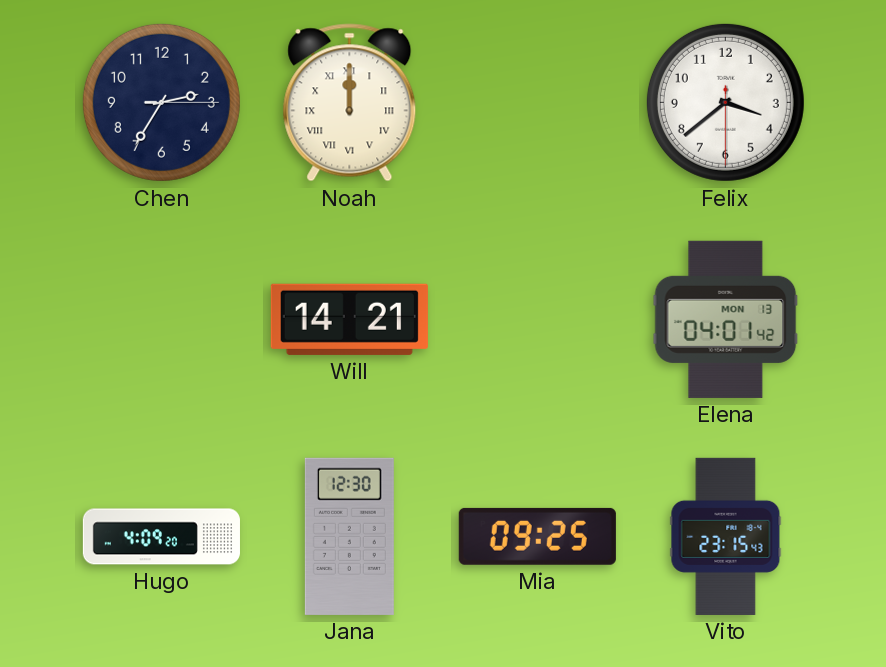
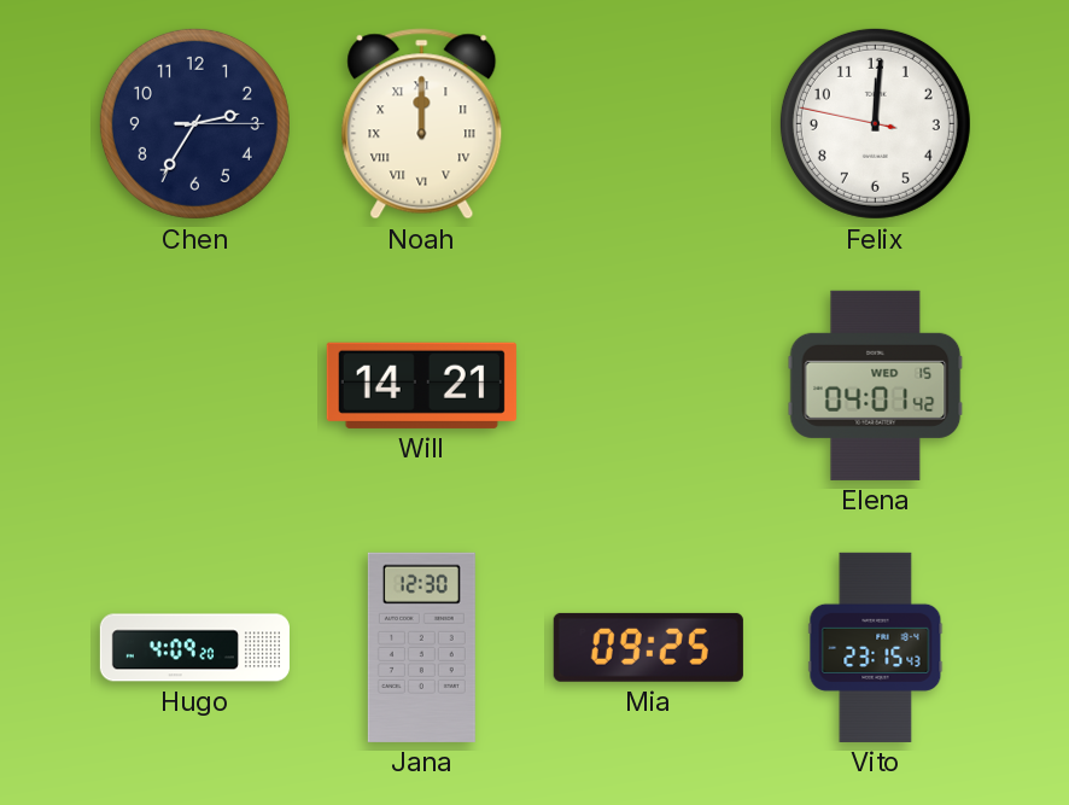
Felix: 3:38 -> 12:00 (875, 123)
Elena date: MON 13 -> WED 15 (876, 385)
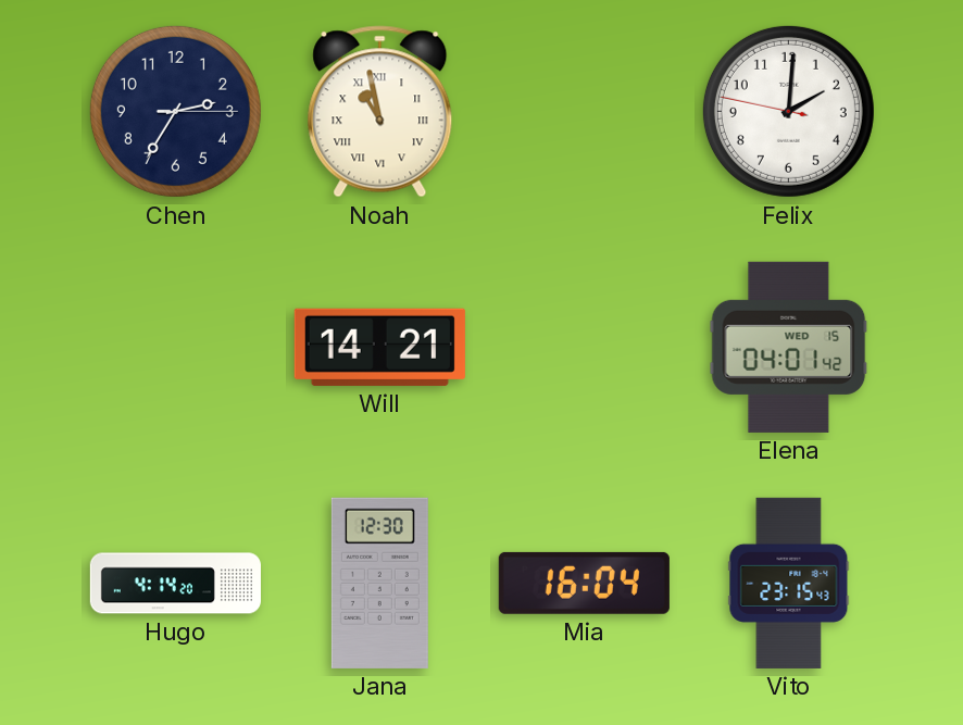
Noah: 12:00 -> 10:58 (380, 112)
Felix: 12:00 -> 2:00 (788, 111)
Hugo: 4:09 -> 4:14 (175, 584)
Mia: 09:25 -> 16:04 (584, 583)
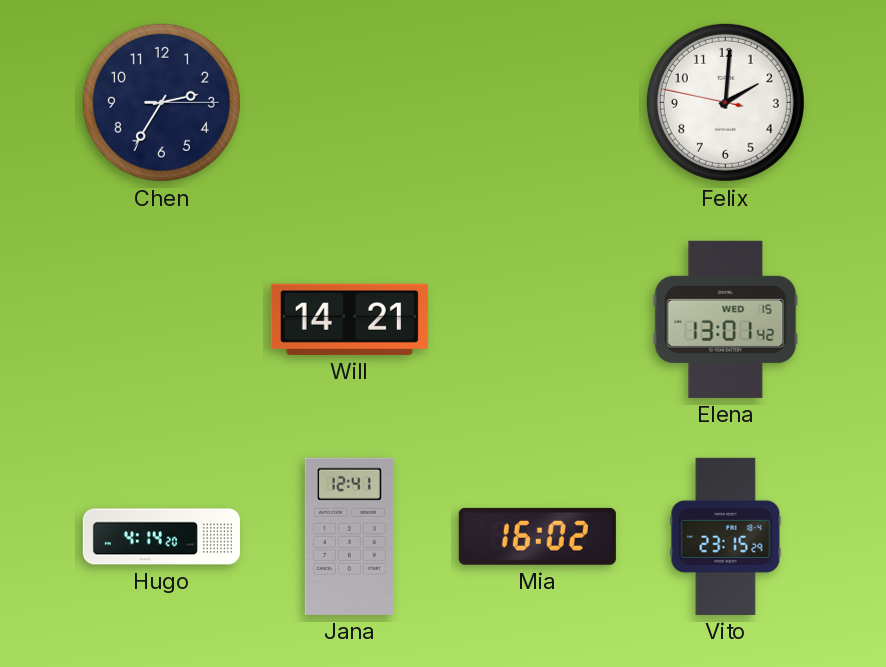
Noah: 10:58 -> none (380, 112)
Elena: 04:01 -> 13:01 (726, 319)
Jana: 12:30 -> 12:41 (349, 536)
Mia: 16:04 -> 16:02 (537, 536)
Vito: 23:15:43 -> 23:15:29 (726, 536)
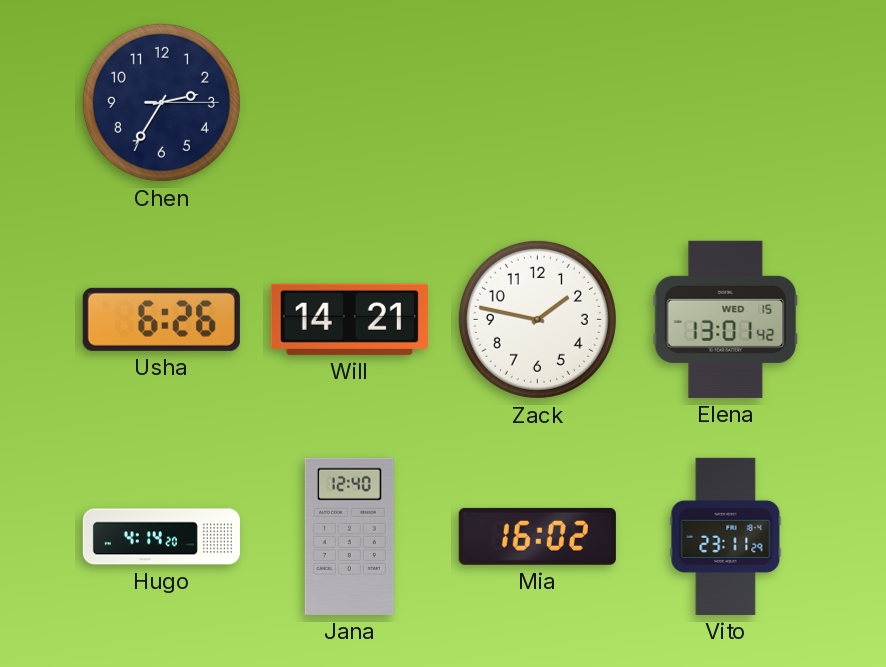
Felix: 2:00 -> none (725, 102)
Usha: none -> 6:26 (161, 319)
Zack: none -> 1:47 (537, 319)
Jana: 12:41 -> 12:40 (349, 536)
Vito: 23:15 -> 23:11 (726, 536)
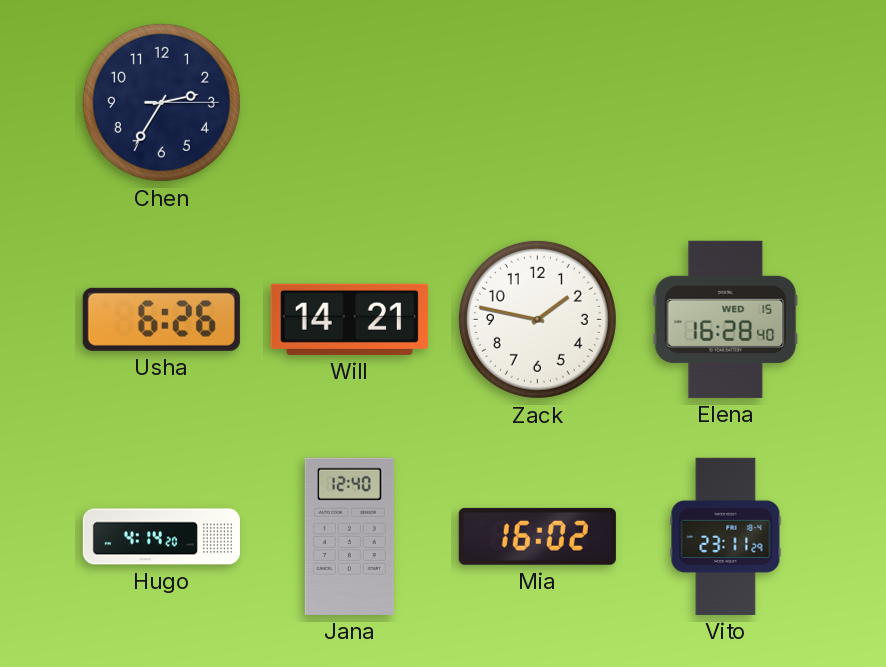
Elena: 13:01 -> 16:28 (726, 319)
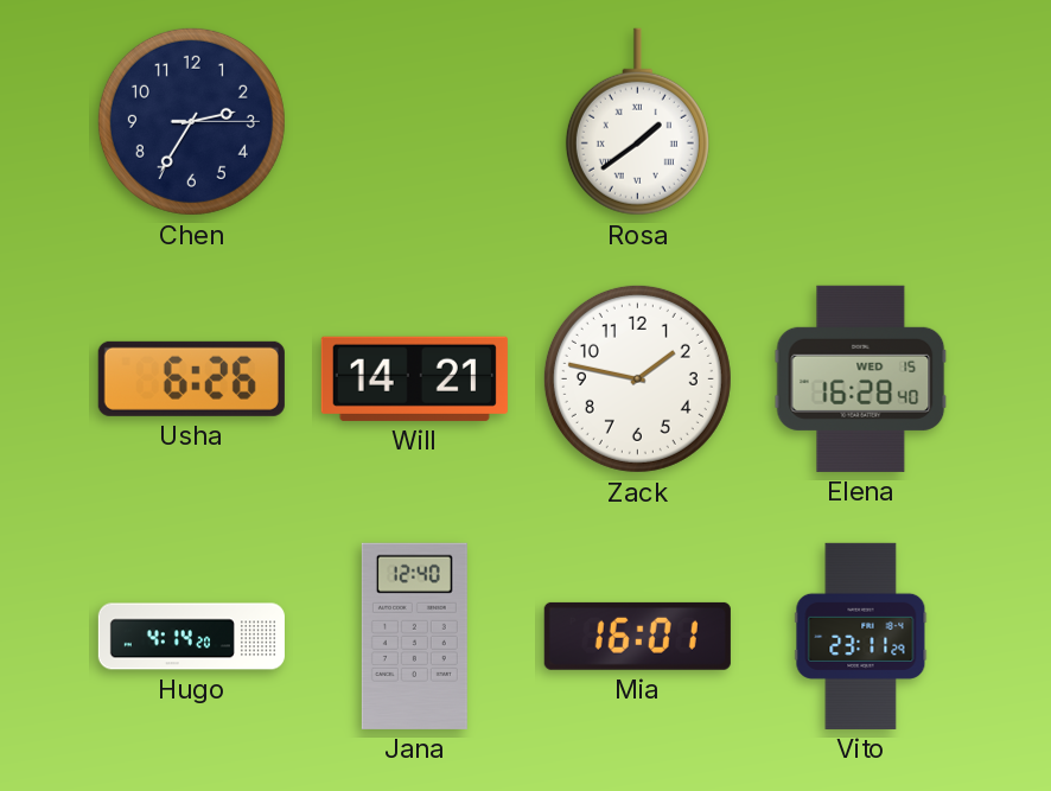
Rosa: none -> 1:39 (637, 122)
Mia: 16:02 -> 16:01 (637, 636)
